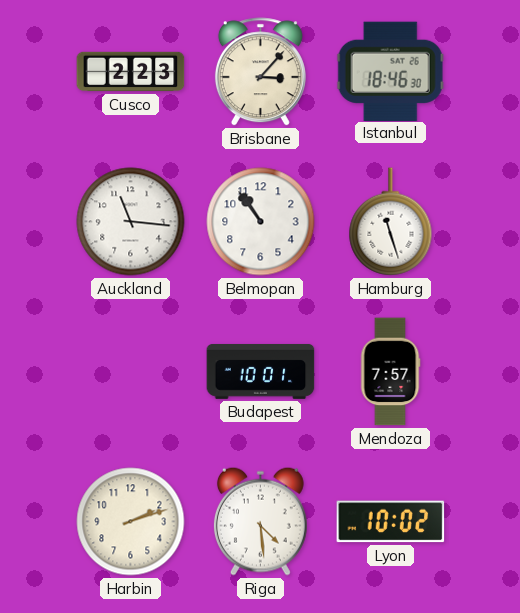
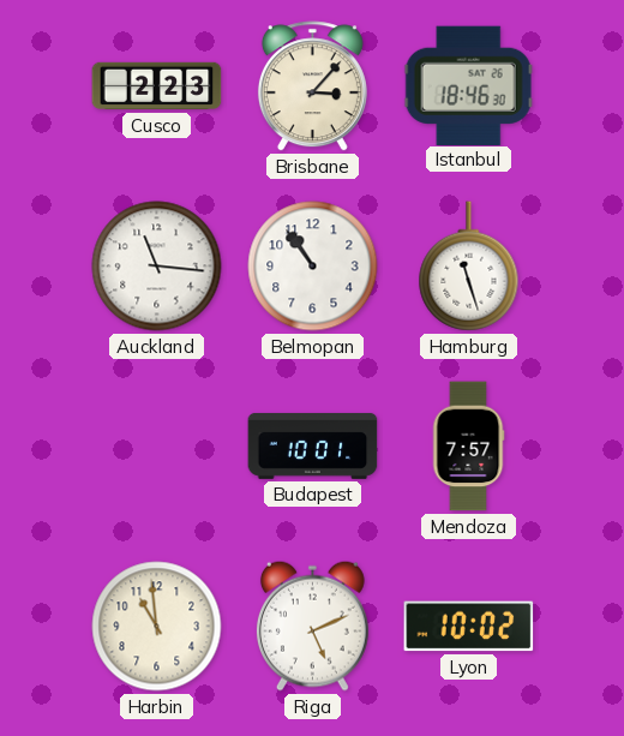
Harbin: 2:12 -> 10:59 (157, 627)
Riga: 4:29 -> 5:11 (312, 626)
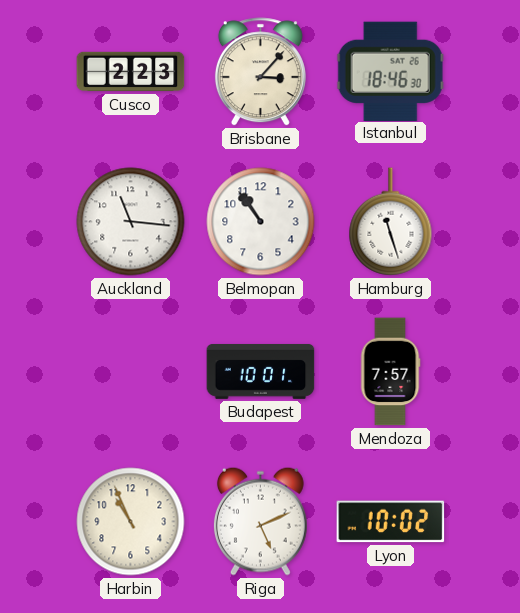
Harbin: 10:59 -> 10:56 (131, 522)
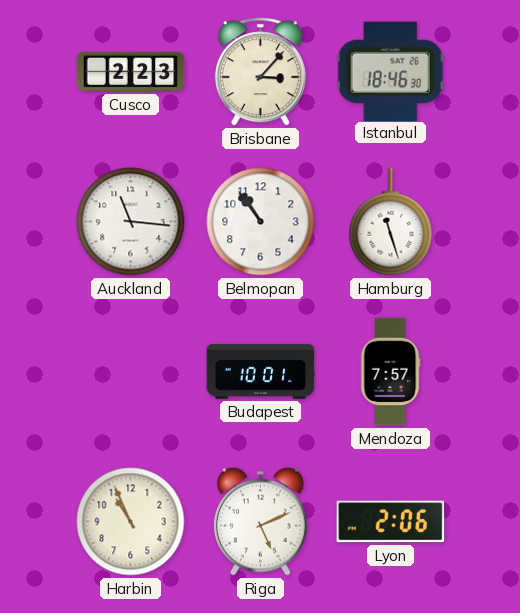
Lyon: 10:02 -> 2:06 (391, 522)
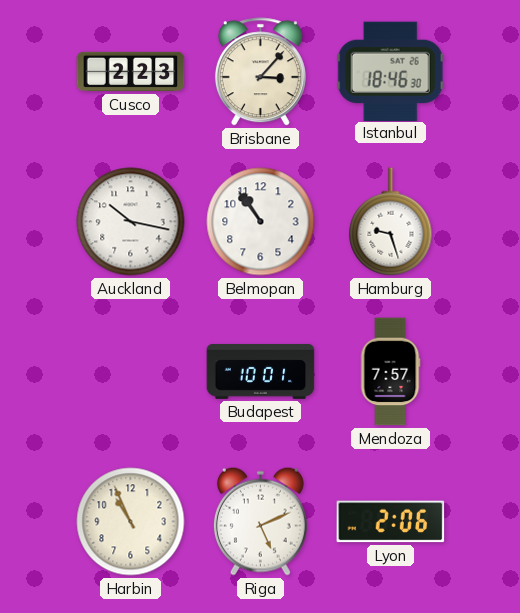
Auckland: 11:16 -> 10:17 (131, 222)
Hamburg: 11:27 -> 9:27 (391, 222)
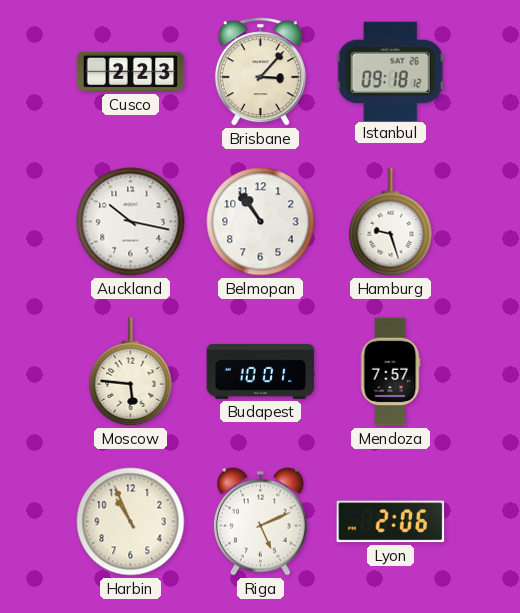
Istanbul: 18:46 -> 09:18 (390, 71)
Moscow: none -> 5:46 (131, 372)
